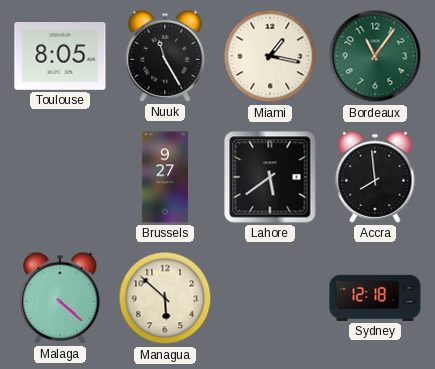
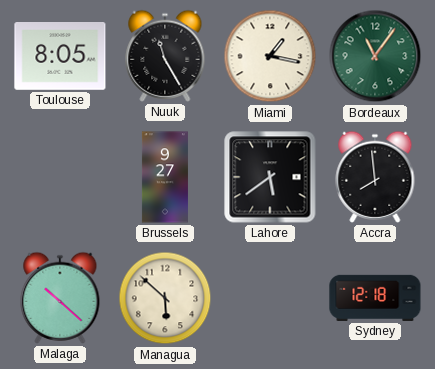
Malaga: 4:22 -> 10:22 (60, 298)
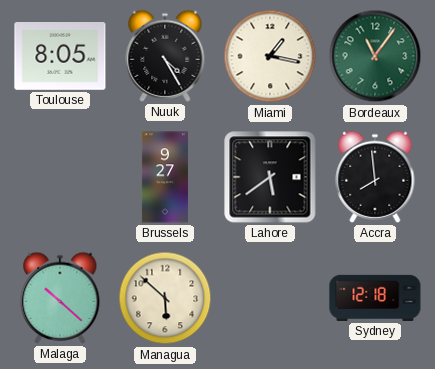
Nuuk: 11:25 -> 4:25 (165, 56)
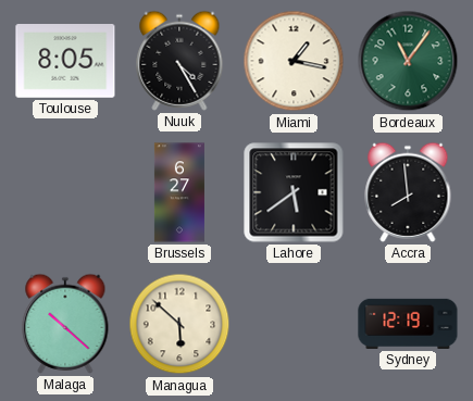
Brussels: 9:27 -> 6:27 (179, 192)
Sydney: 12:18 -> 12:19 (408, 324)
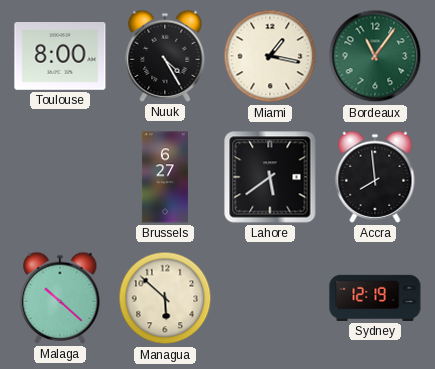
Toulouse: 8:05 -> 8:00 (60, 57)
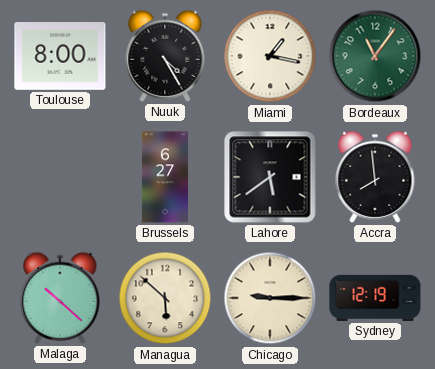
Chicago: none -> 9:15 (270, 298)
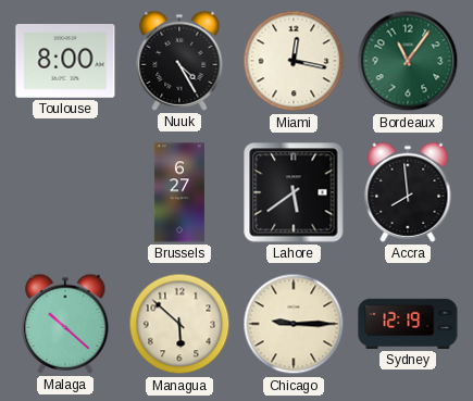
Miami: 1:17 -> 12:17 (294, 61)
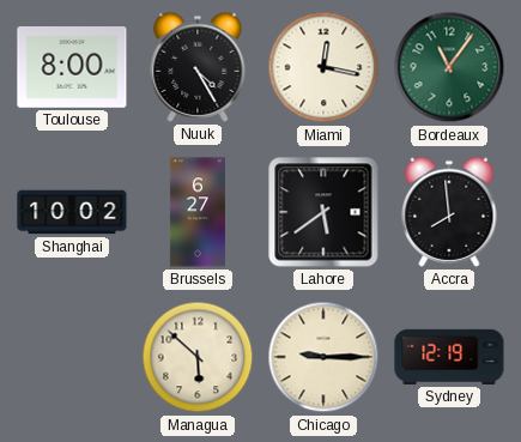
Shanghai: none -> 10:02 (72, 212)
Malaga: 10:22 -> none (65, 324)
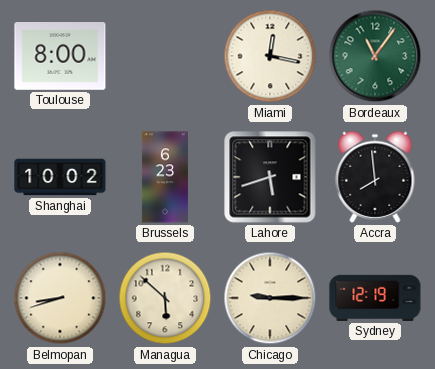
Nuuk: 4:25 -> none (198, 67)
Brussels: 6:27 -> 6:23 (165, 177)
Lahore: 5:39 -> 5:42 (270, 177)
Belmopan: none -> 8:42 (60, 298)
